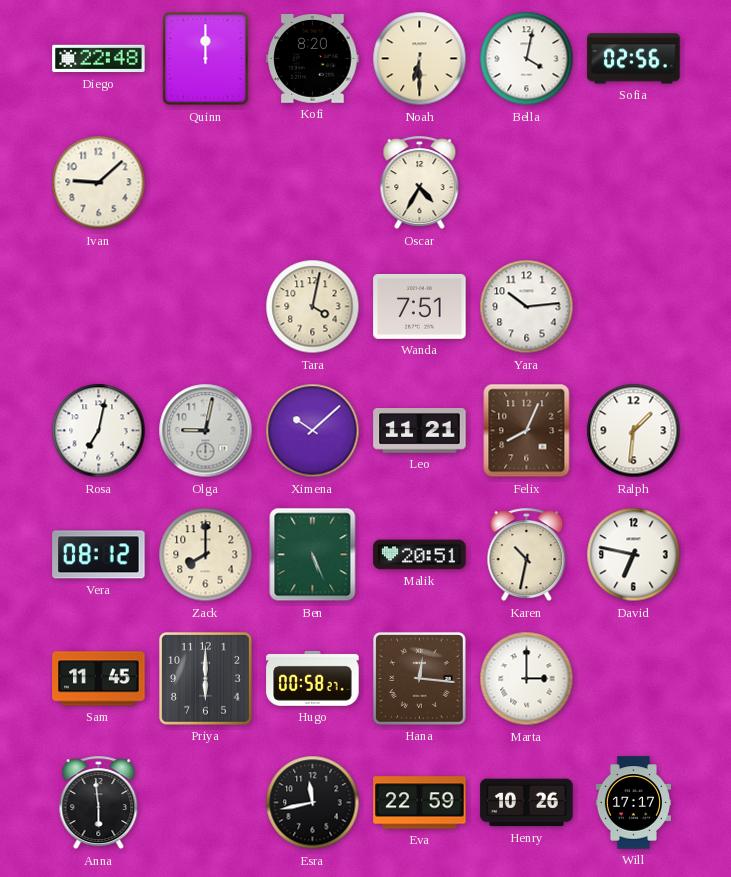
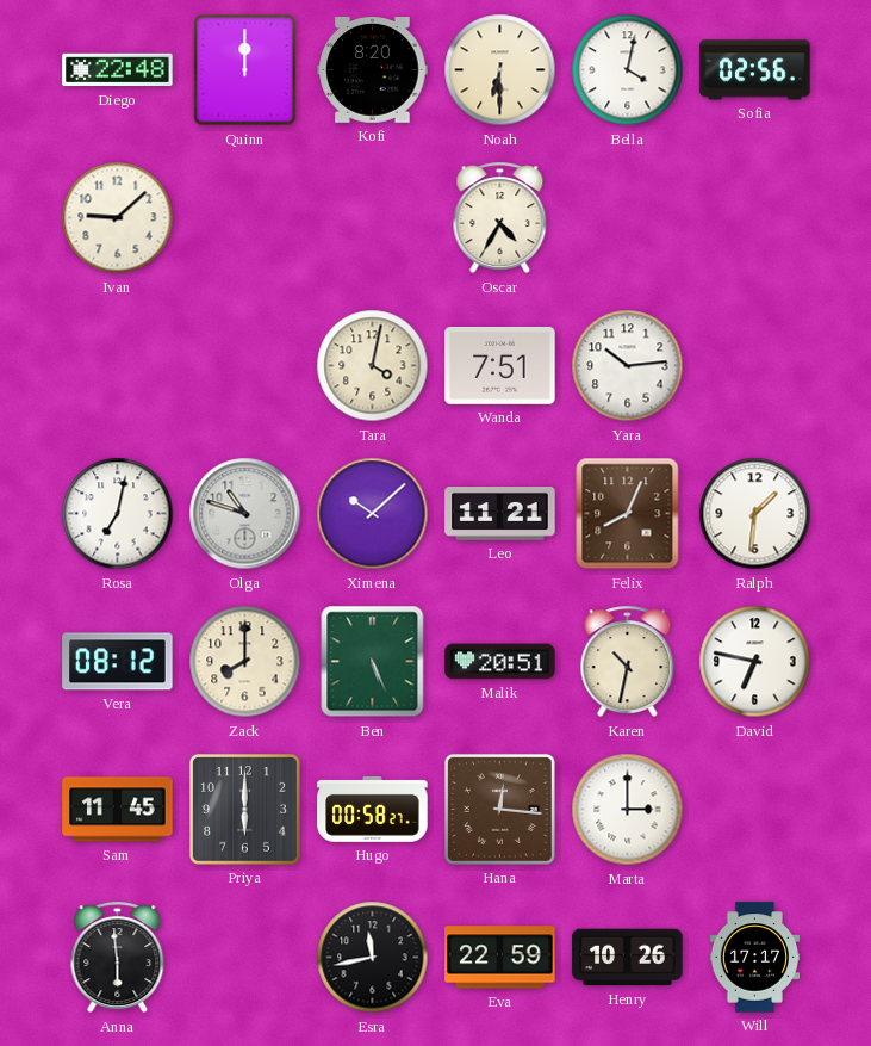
Olga: 9:02 -> 10:48 (245, 514)
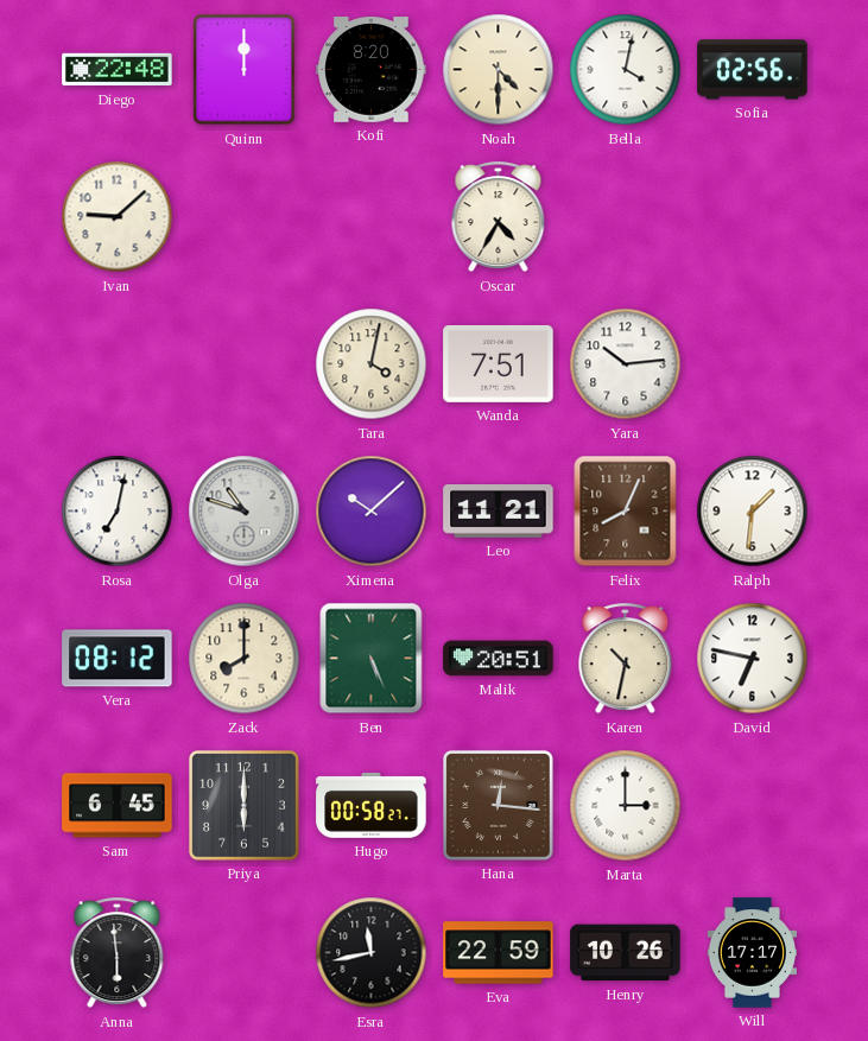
Noah: 6:30 -> 4:30 (499, 70)
Sam: 11:45 -> 6:45 (118, 806)
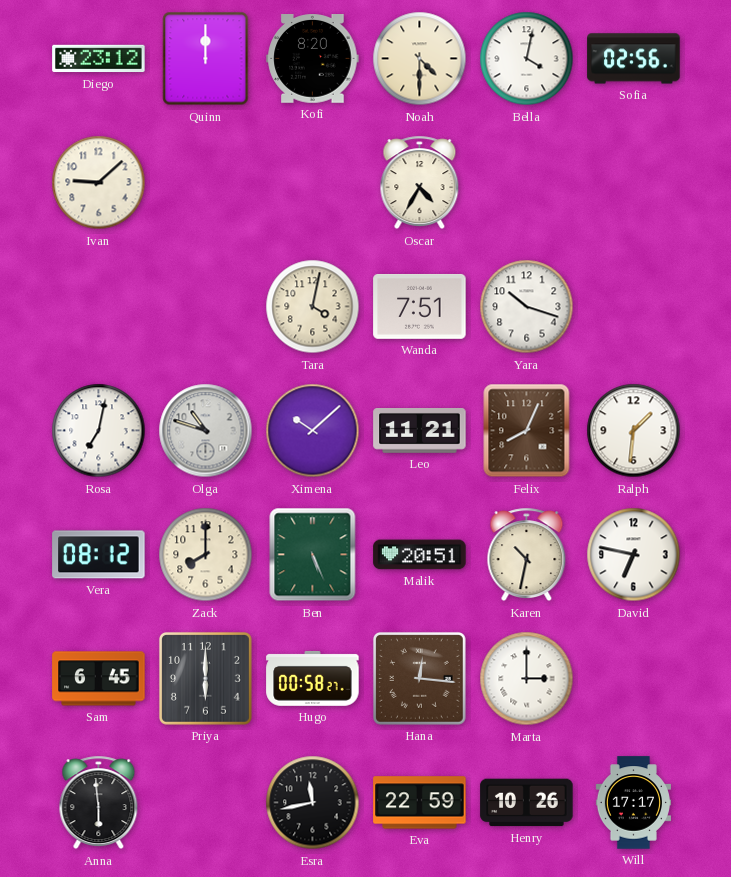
Diego: 22:48 -> 23:12 (99, 59)
Yara: 10:14 -> 10:18 (527, 307)
